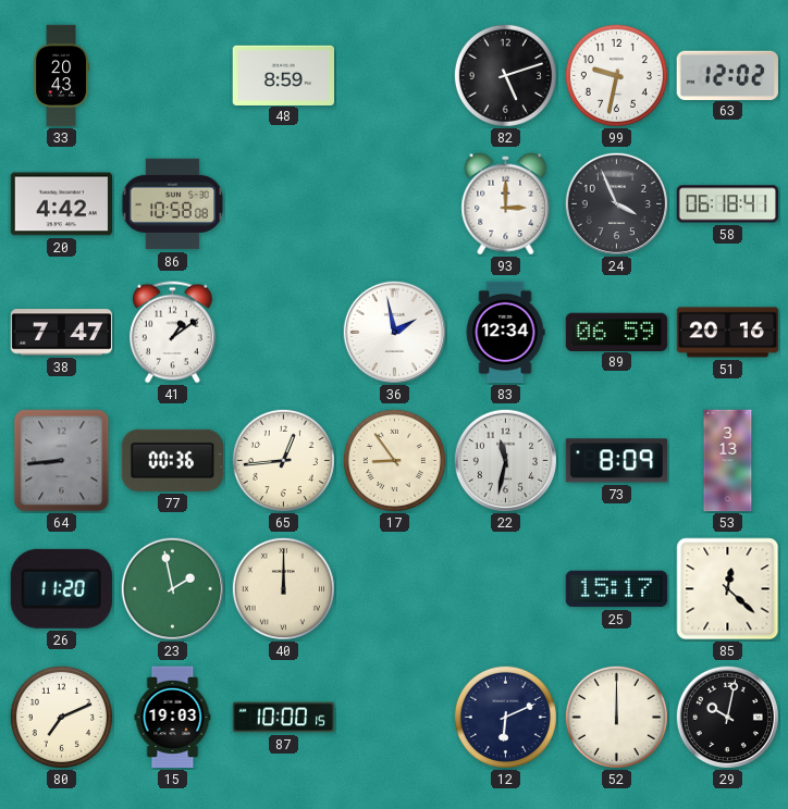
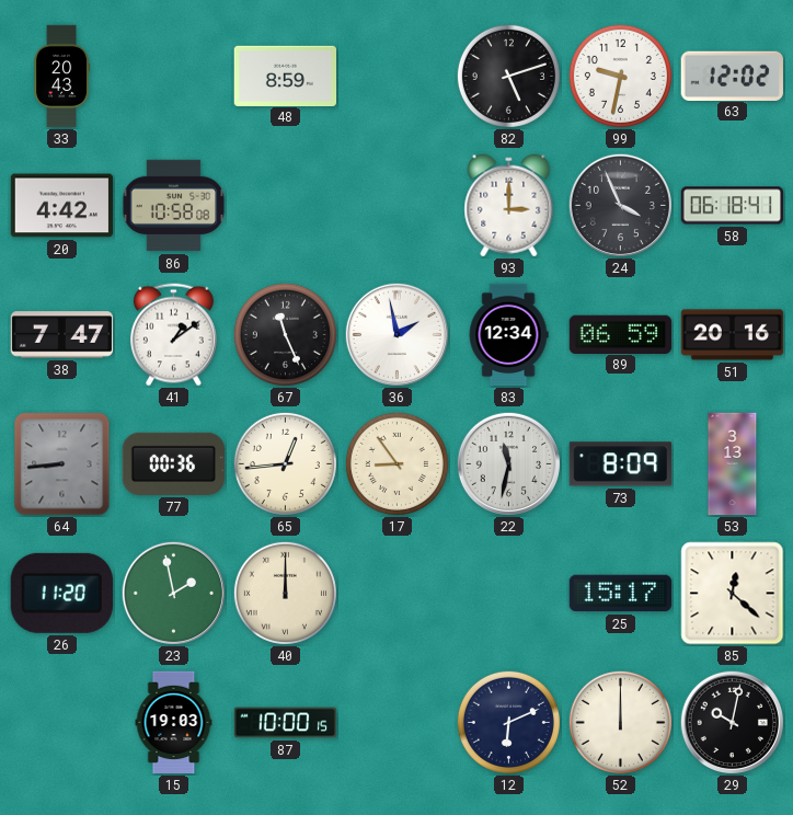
67: none -> 11:26 (285, 334)
80: 7:11 -> none (61, 717)
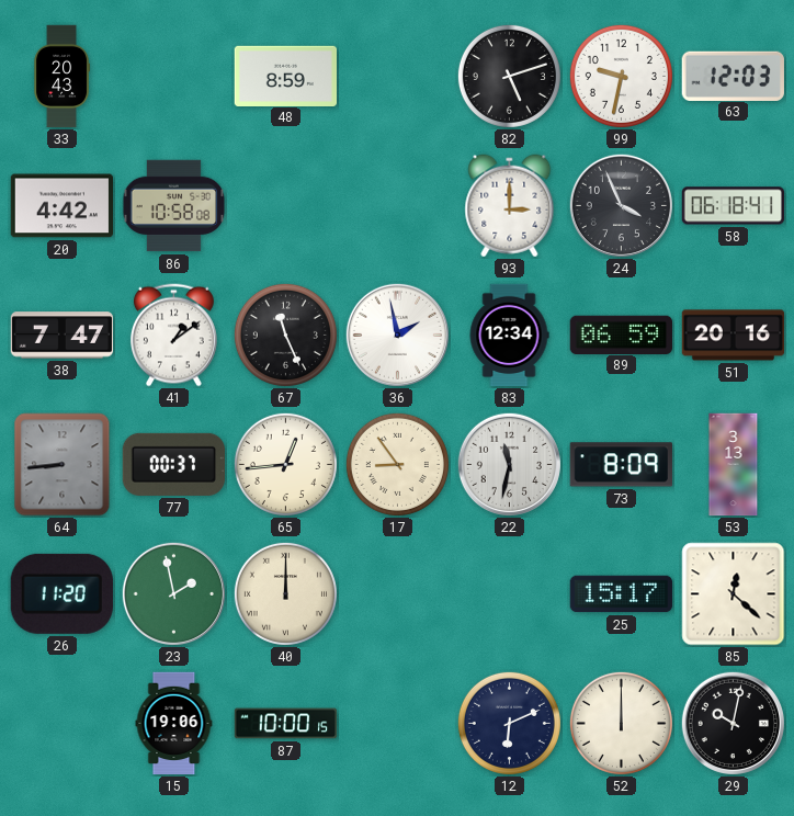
63: 12:02 -> 12:03 (733, 76)
77: 00:36 -> 00:37 (173, 464)
15: 19:03 -> 19:06 (174, 724)
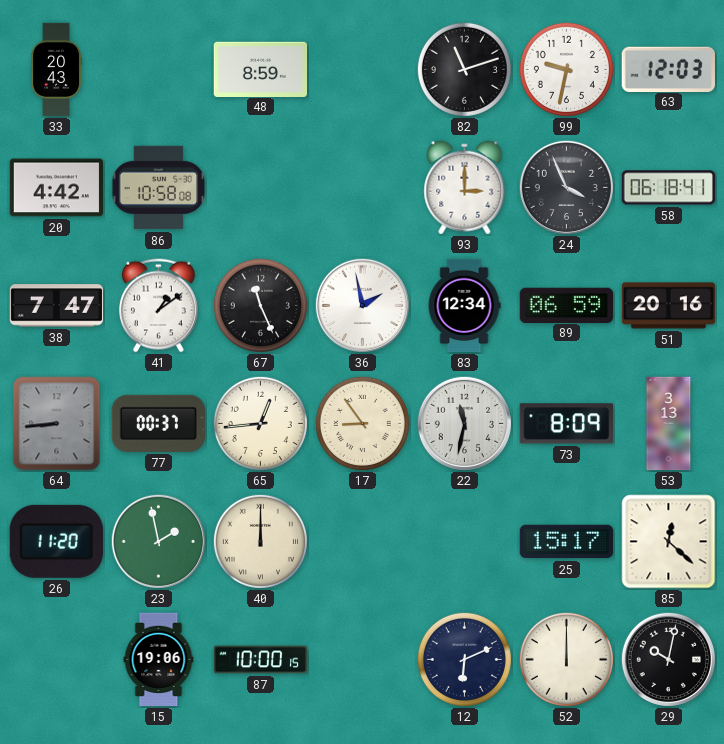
82: 5:12 -> 11:12 (464, 69)
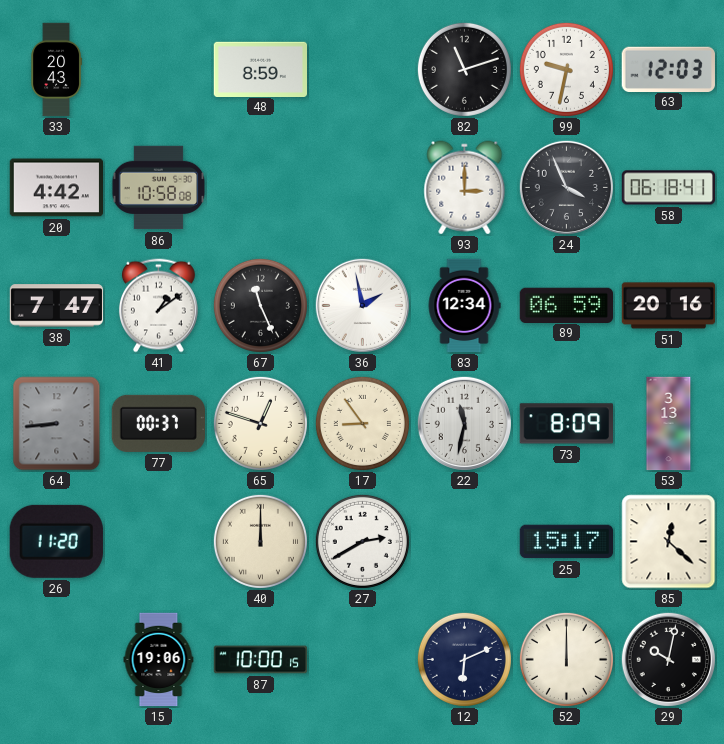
65: 12:44 -> 12:48 (260, 423)
23: 1:58 -> none (158, 541)
27: none -> 2:40 (362, 541)
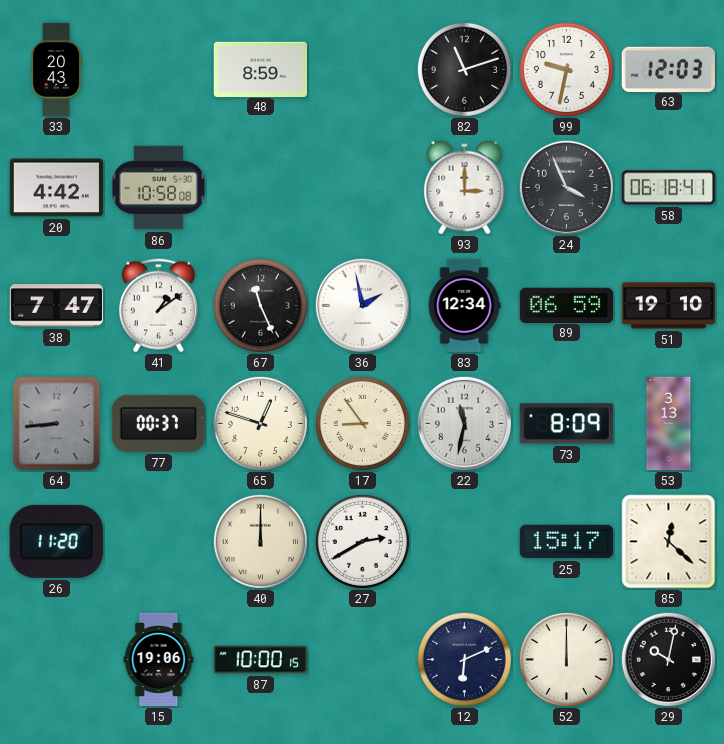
51: 20:16 -> 19:10 (669, 306)
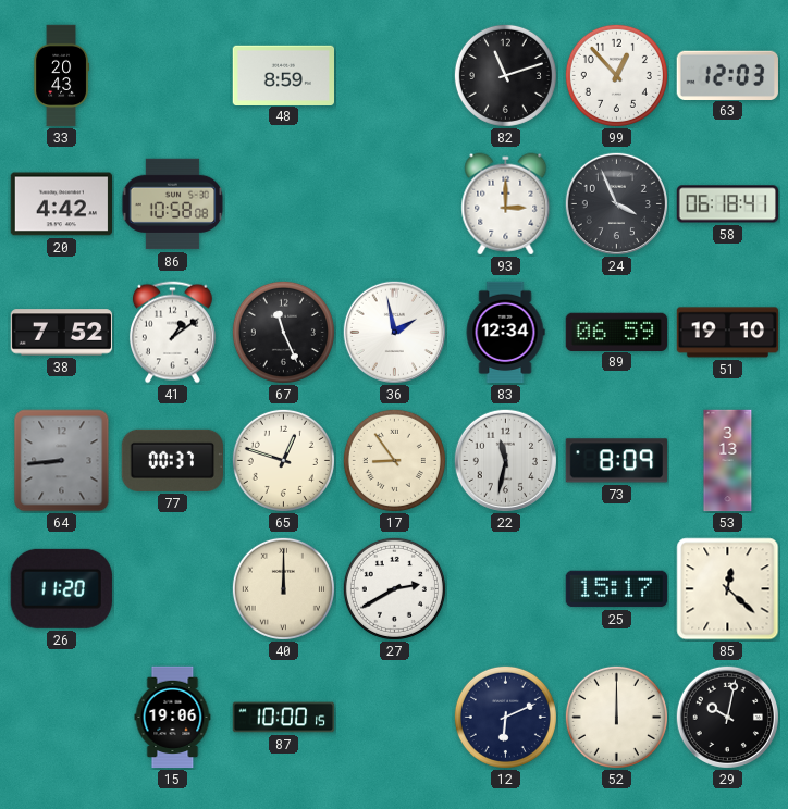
99: 9:32 -> 12:53 (616, 75)
38: 7:47 -> 7:52 (62, 333)
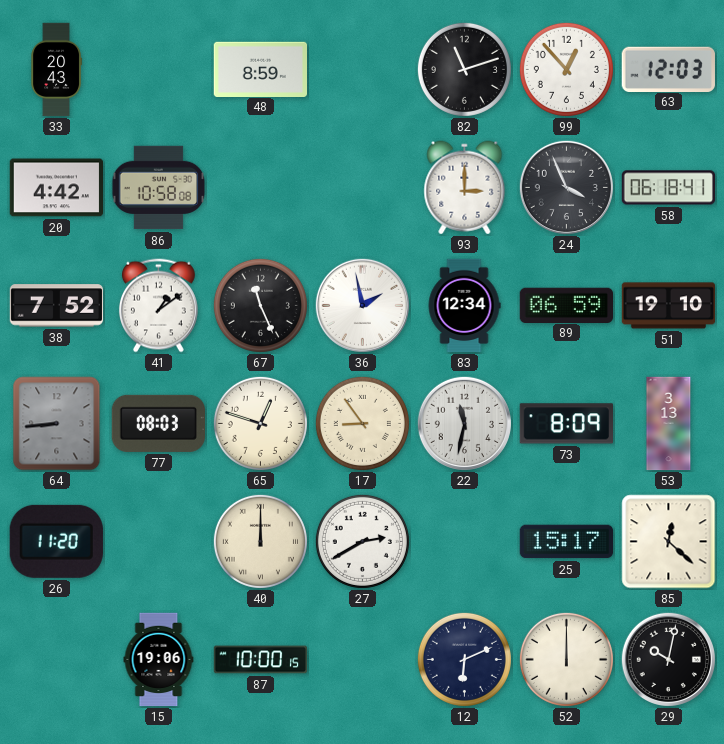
77: 00:37 -> 08:03 (158, 423)
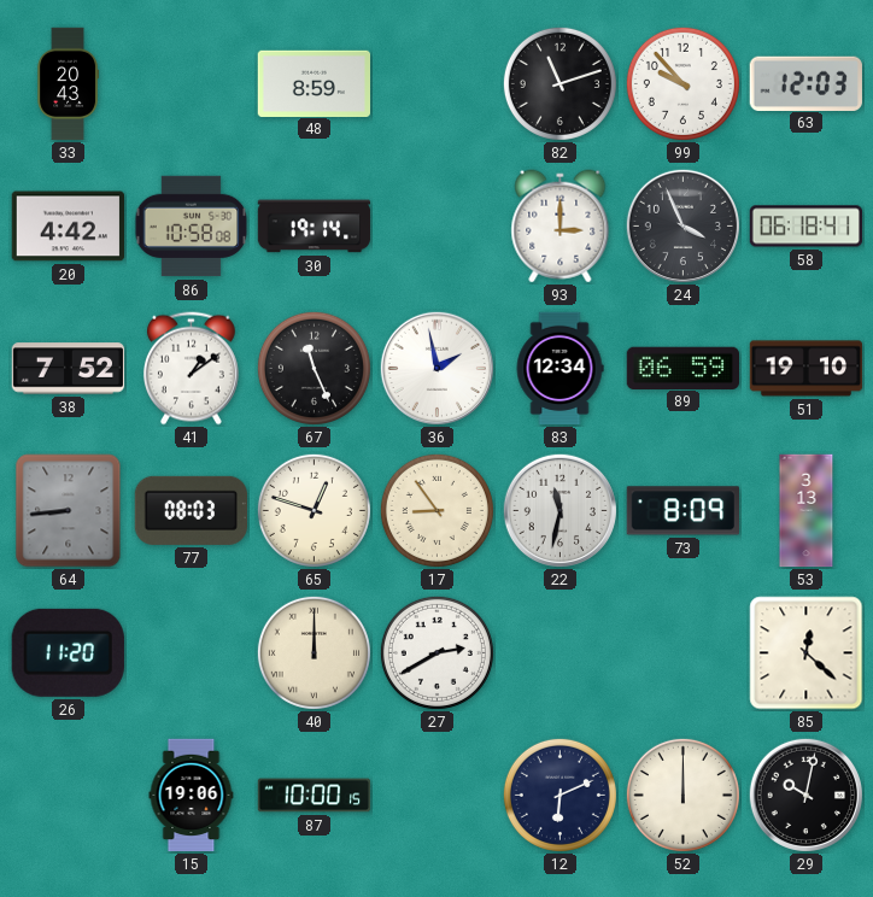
99: 12:53 -> 9:53 (682, 83)
30: none -> 19:14 (315, 227)
25: 15:17 -> none (567, 542)
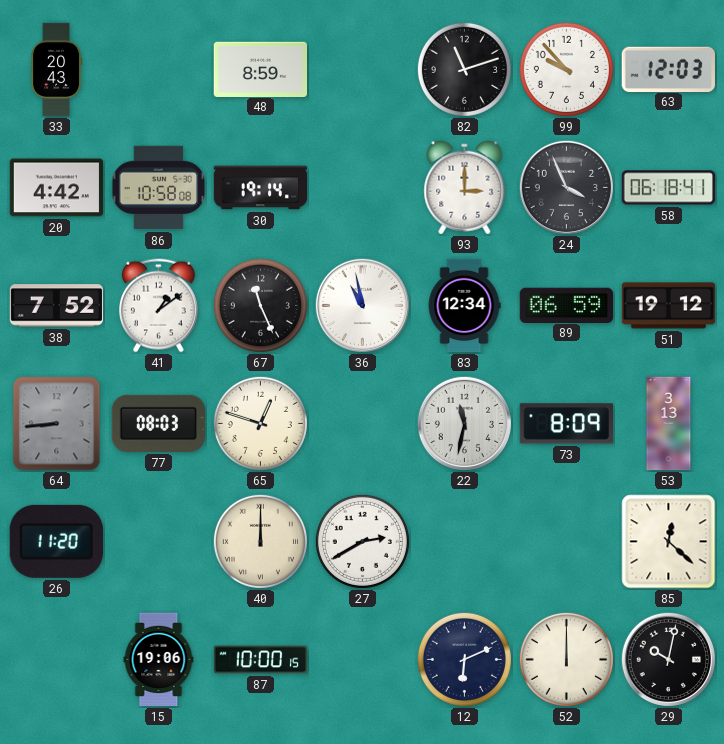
36: 1:58 -> 10:58 (362, 305)
51: 19:10 -> 19:12 (669, 306)
17: 8:54 -> none (436, 510)
